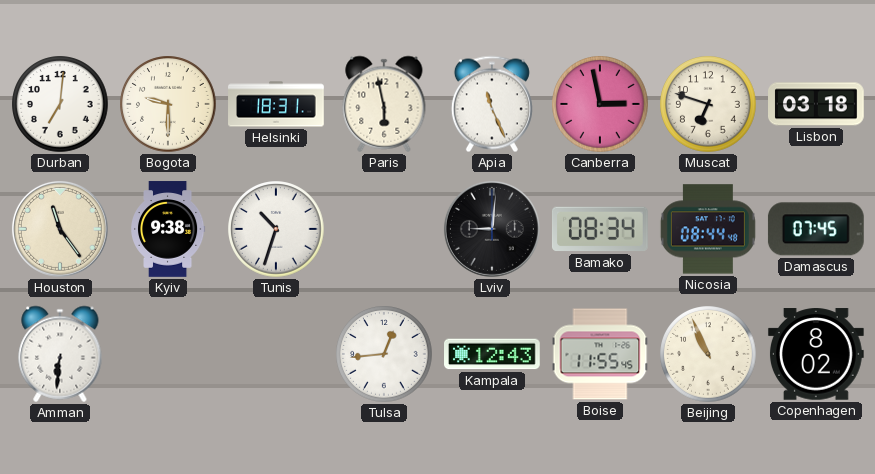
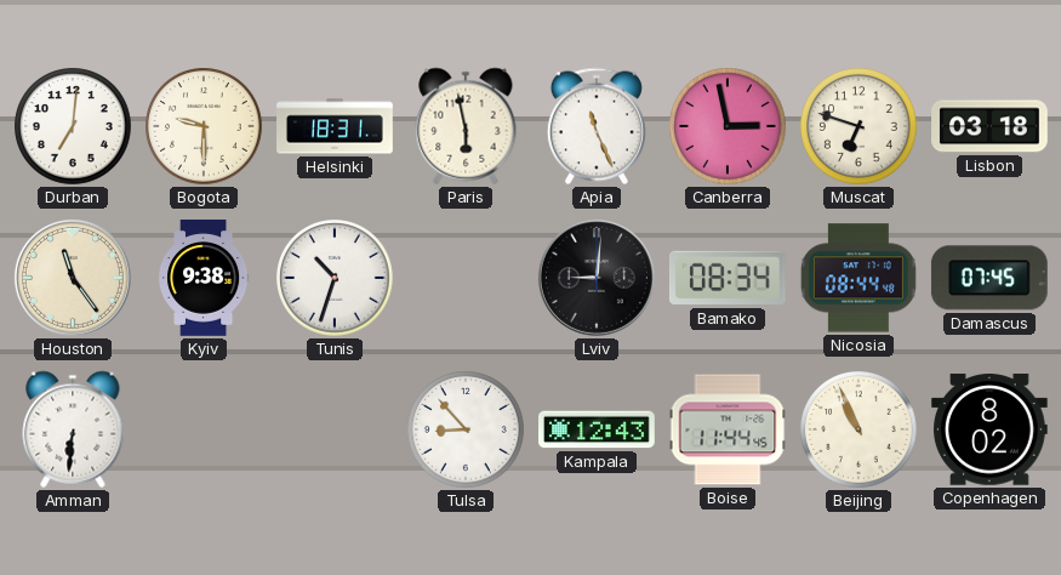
Tulsa: 12:44 -> 8:53 (466, 429)
Boise: 11:55 -> 11:44 (728, 429)
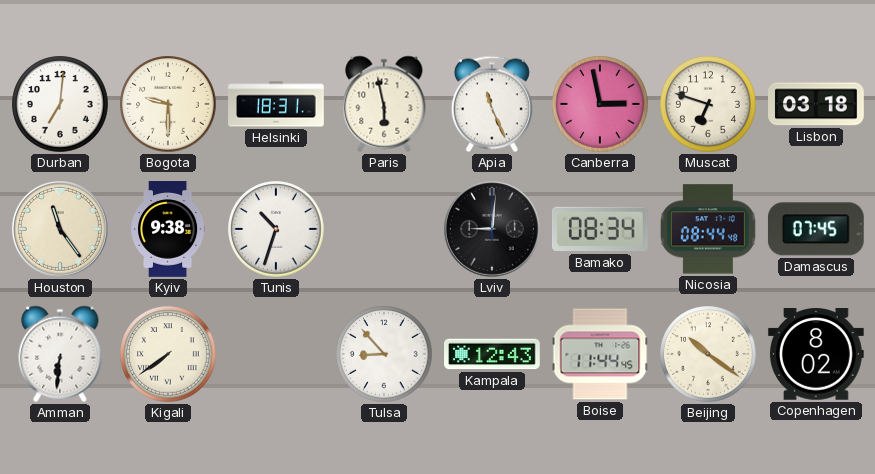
Kigali: none -> 7:39 (168, 354)
Beijing: 10:56 -> 10:21 (708, 354)
